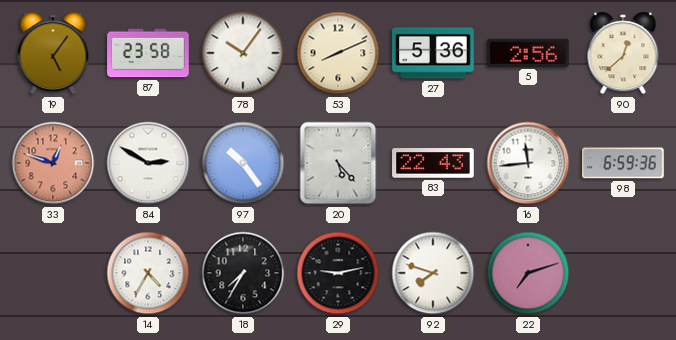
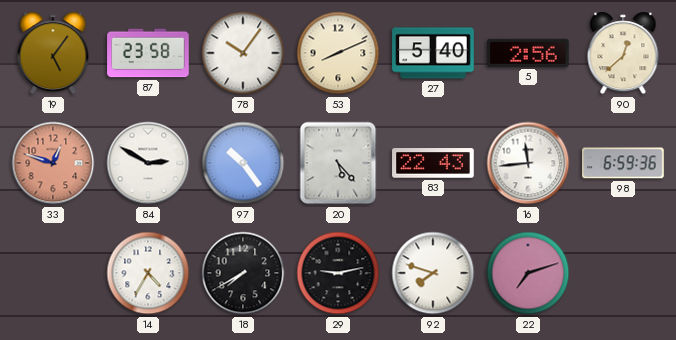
27: 5:36 -> 5:40 (433, 53)
18: 7:35 -> 7:40 (243, 273)
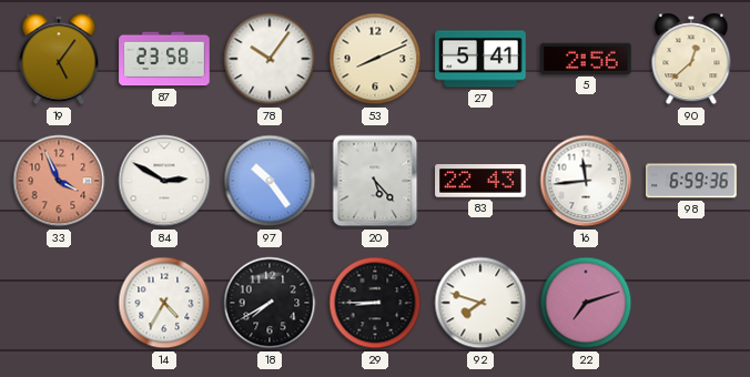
27: 5:40 -> 5:41 (480, 59)
33: 12:48 -> 3:56 (59, 181)
29: 9:13 -> 8:45 (375, 303)
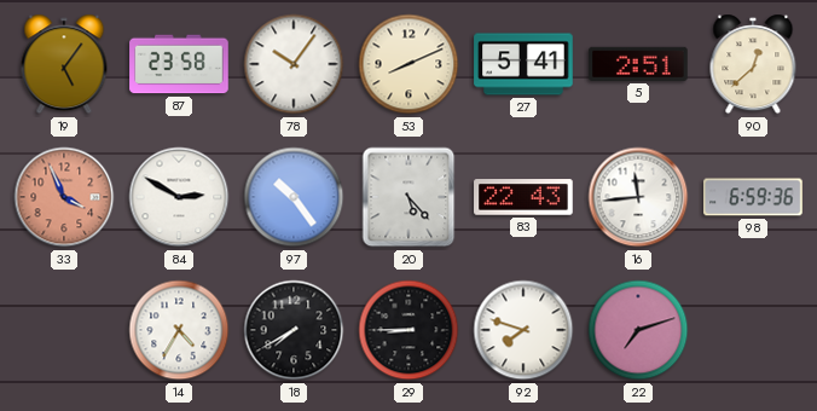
5: 2:56 -> 2:51 (638, 64)
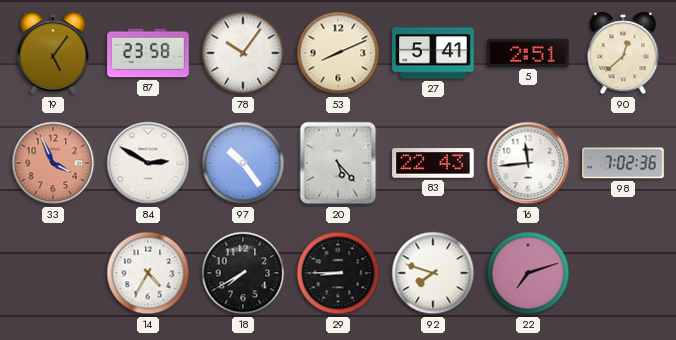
98: 6:59 -> 7:02 (623, 163)
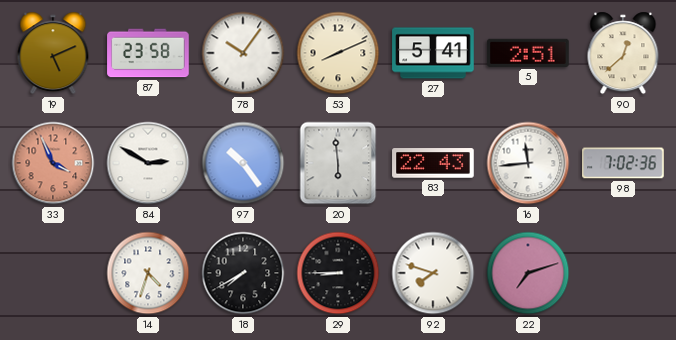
19: 5:06 -> 5:11 (53, 53)
20: 5:23 -> 5:59 (338, 163)
14: 4:35 -> 4:33 (148, 273)
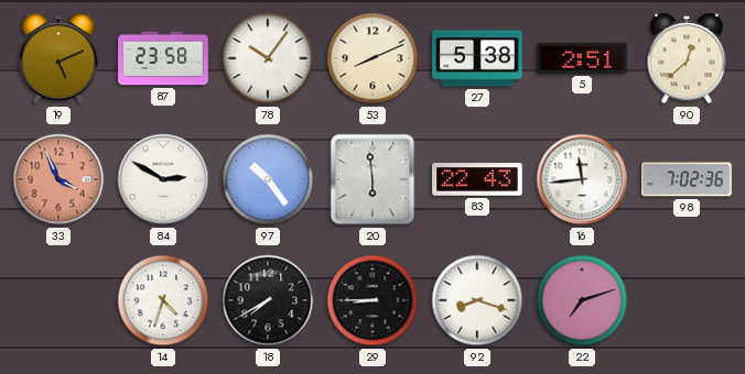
27: 5:41 -> 5:38 (477, 58)
92: 7:48 -> 8:18 (477, 300)
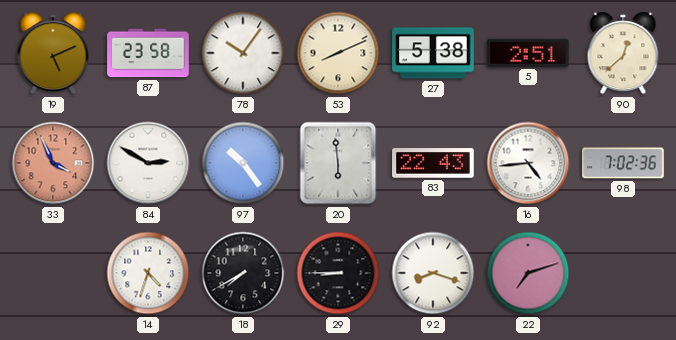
16: 11:44 -> 4:44 (528, 163)
